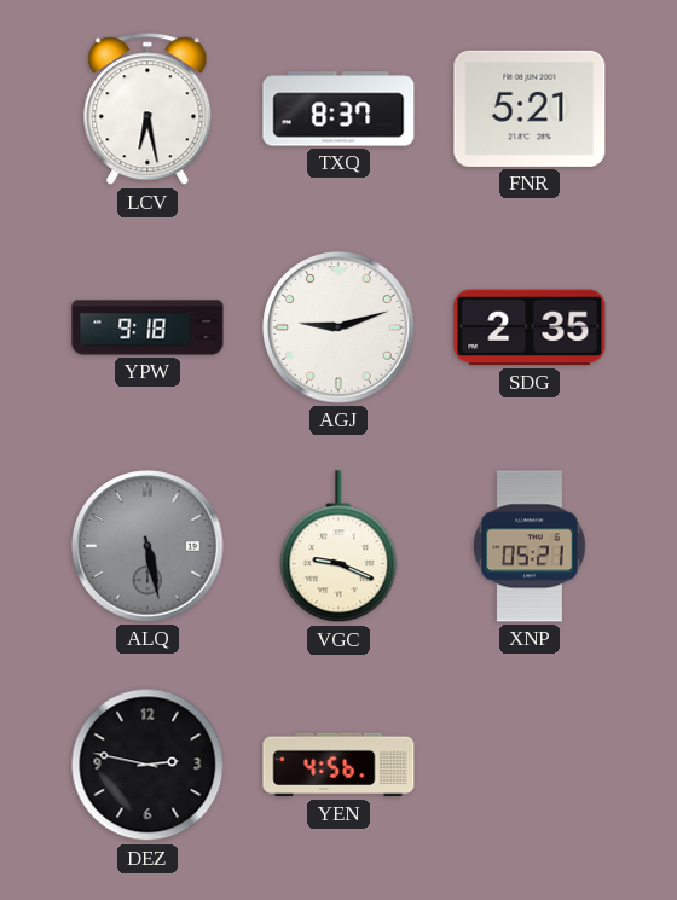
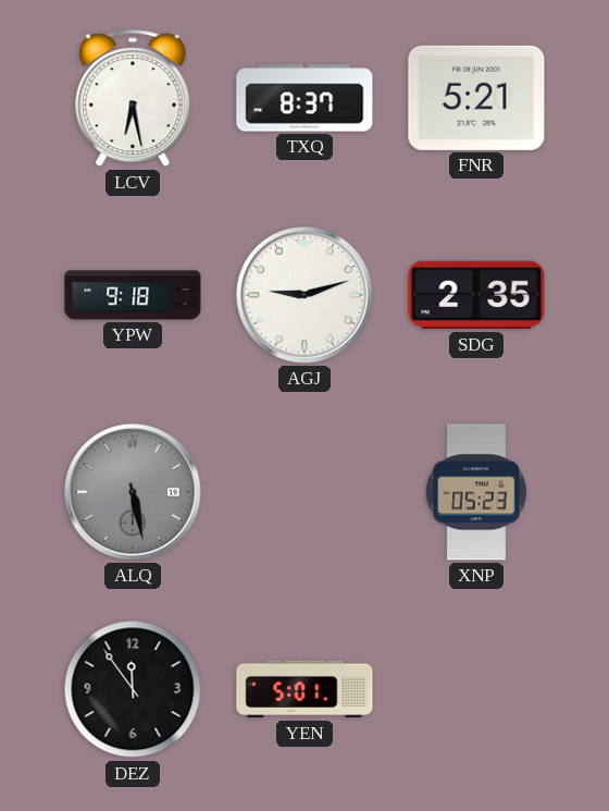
VGC: 9:19 -> none (338, 547)
XNP: 05:21 -> 05:23 (476, 492)
DEZ: 2:47 -> 11:54 (133, 689)
YEN: 4:56 -> 5:01 (304, 689)
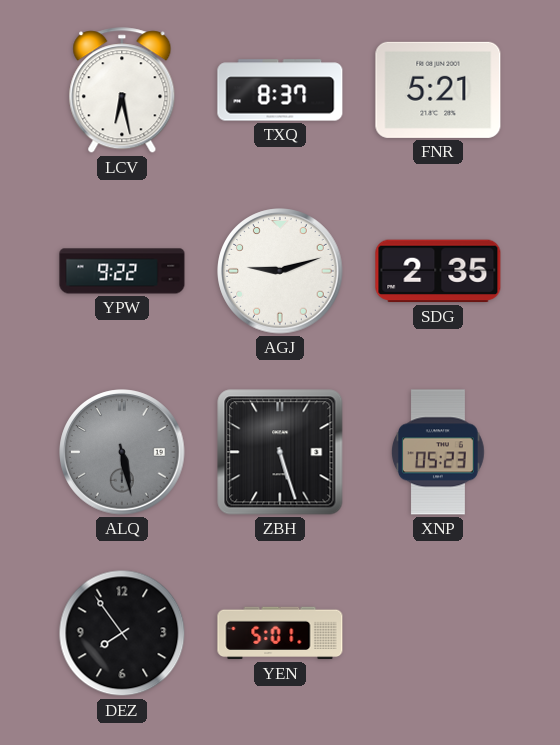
YPW: 9:18 -> 9:22 (122, 271)
ZBH: none -> 5:27 (280, 452)
DEZ: 11:54 -> 7:54 (122, 633)
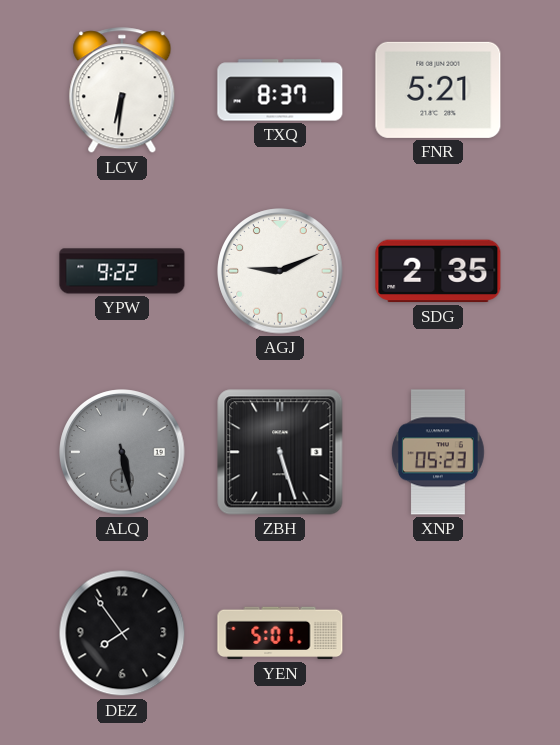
LCV: 6:28 -> 6:31 (122, 91)
AGJ: 9:12 -> 9:11 (280, 271)
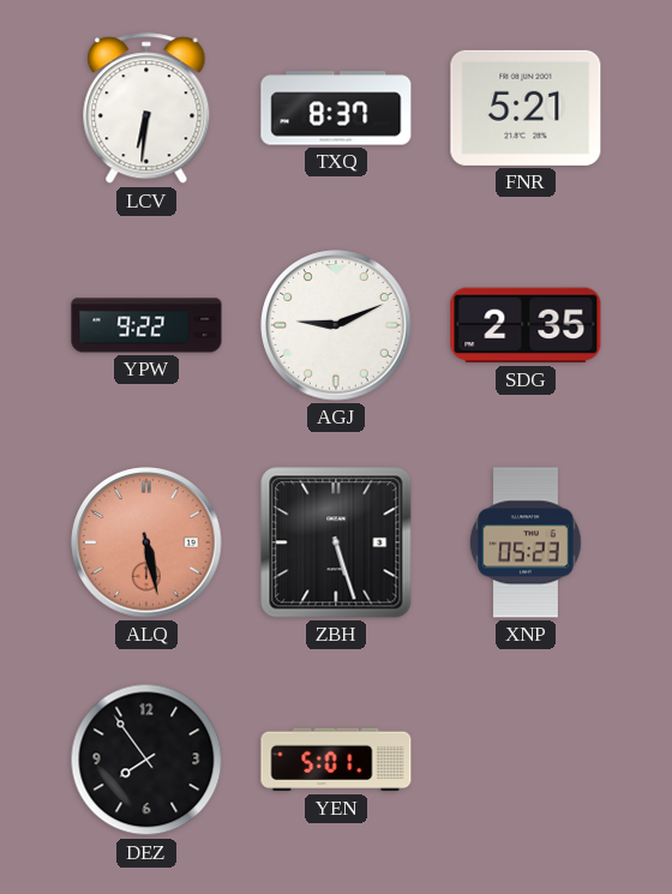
ALQ dial: grey -> salmon (146, 542)
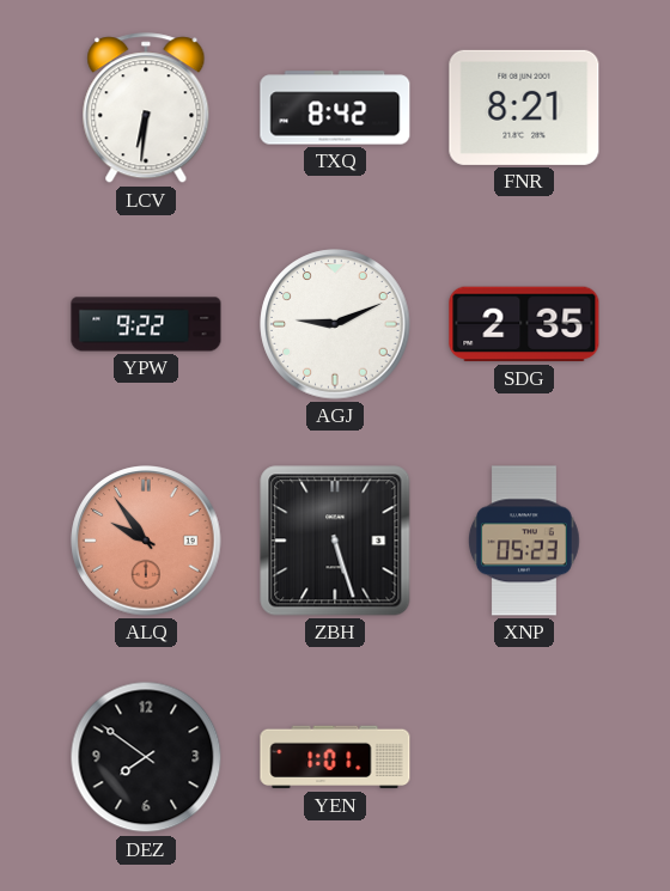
TXQ: 8:37 -> 8:42 (335, 108)
FNR: 5:21 -> 8:21 (524, 108)
ALQ: 5:28 -> 9:54 (146, 541)
DEZ: 7:54 -> 7:51 (146, 757)
YEN: 5:01 -> 1:01 (335, 757)
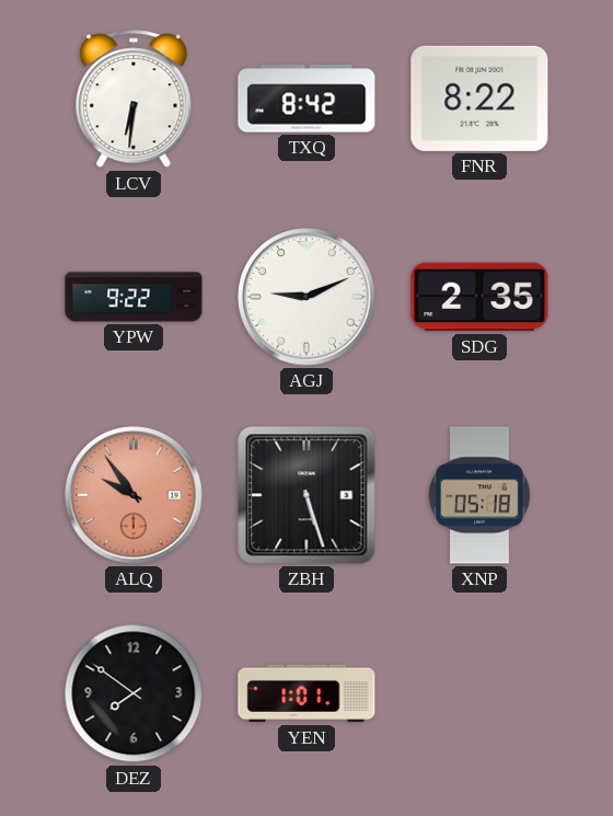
FNR: 8:21 -> 8:22 (479, 99)
XNP: 05:23 -> 05:18 (479, 495)
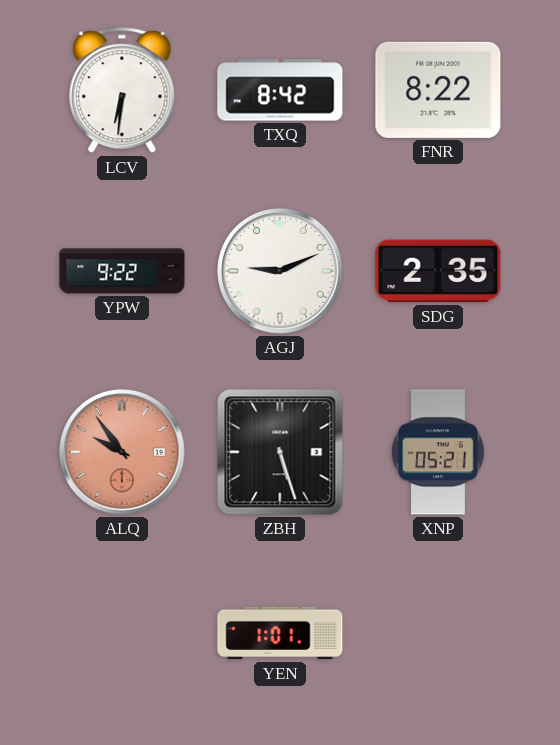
XNP: 05:18 -> 05:21 (438, 452)
DEZ: 7:51 -> none (134, 693)
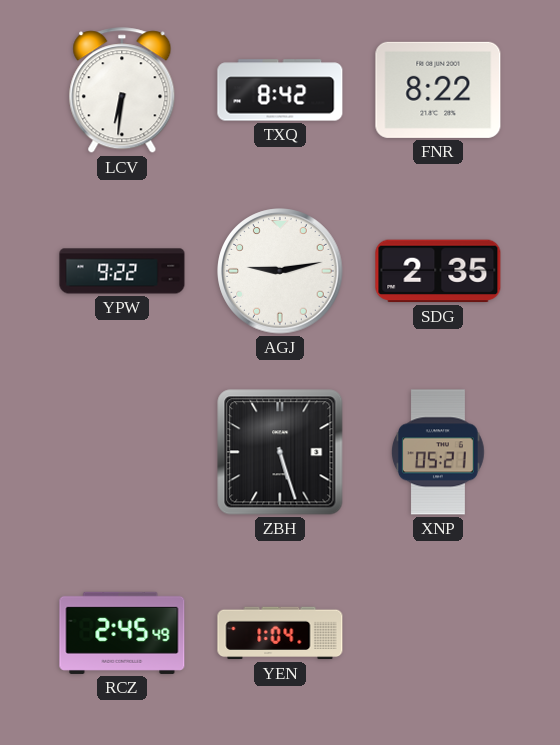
AGJ: 9:11 -> 9:13 (280, 271)
ALQ: 9:54 -> none (122, 452)
RCZ: none -> 2:45 (122, 633)
YEN: 1:01 -> 1:04 (280, 633)
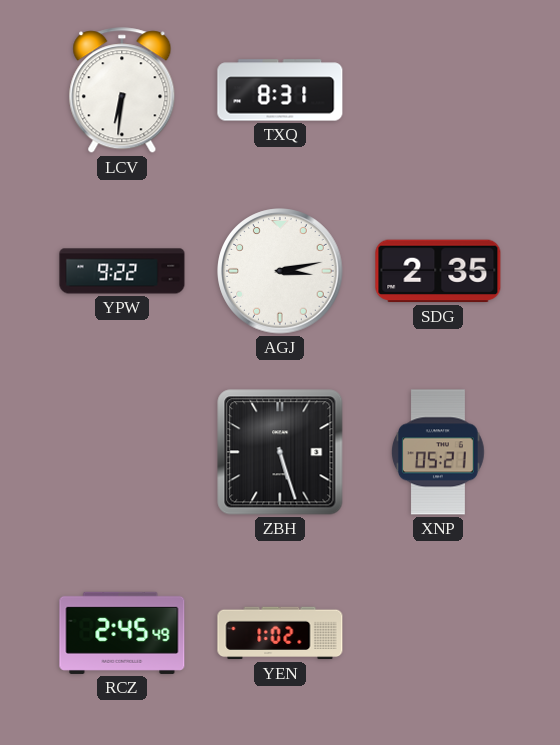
TXQ: 8:42 -> 8:31 (280, 90)
FNR: 8:22 -> none (438, 90)
AGJ: 9:13 -> 3:13 (280, 271)
YEN: 1:04 -> 1:02 (280, 633)
